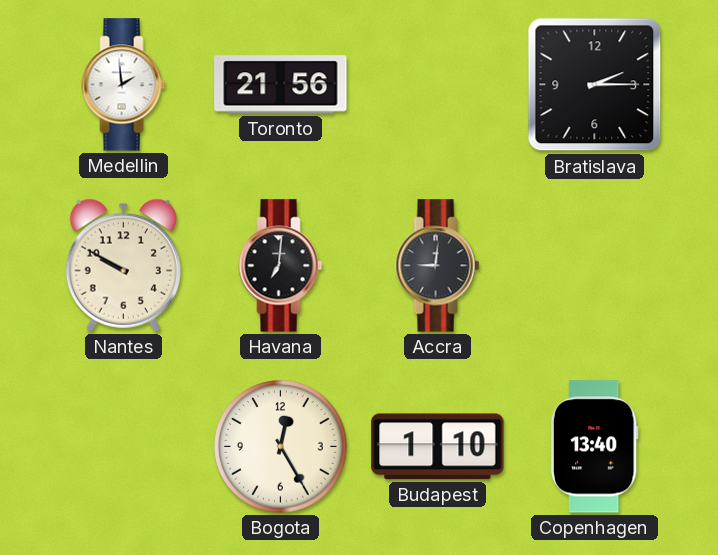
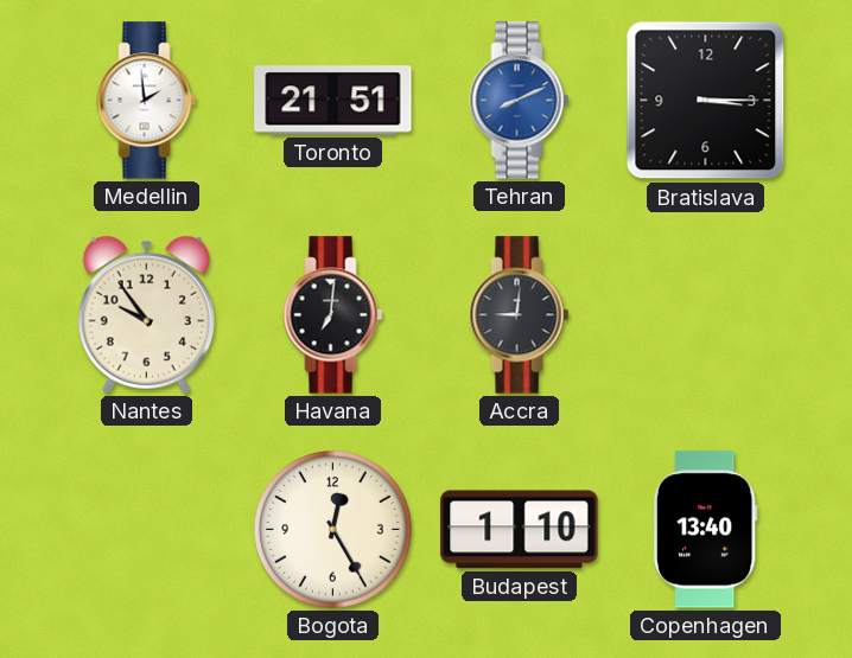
Toronto: 21:56 -> 21:51 (333, 101)
Tehran: none -> 8:11 (520, 101)
Bratislava: 2:15 -> 3:15 (706, 101)
Nantes: 9:50 -> 9:54 (146, 314)
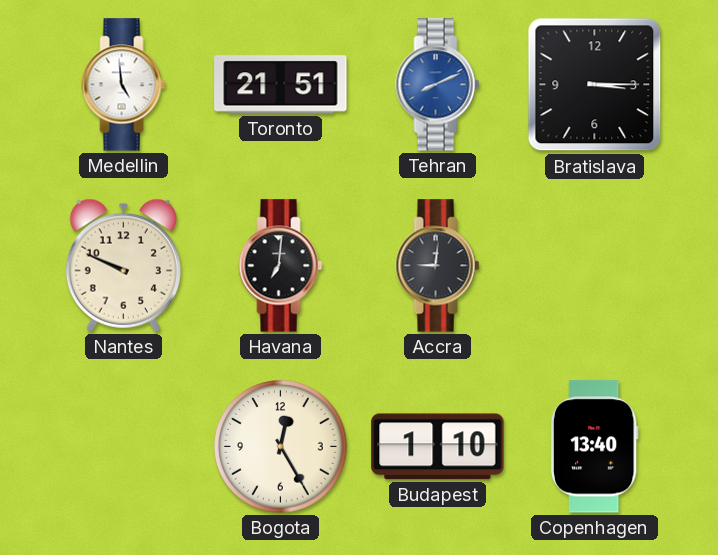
Medellin: 1:59 -> 4:59 (124, 85)
Nantes: 9:54 -> 9:49 (123, 265)
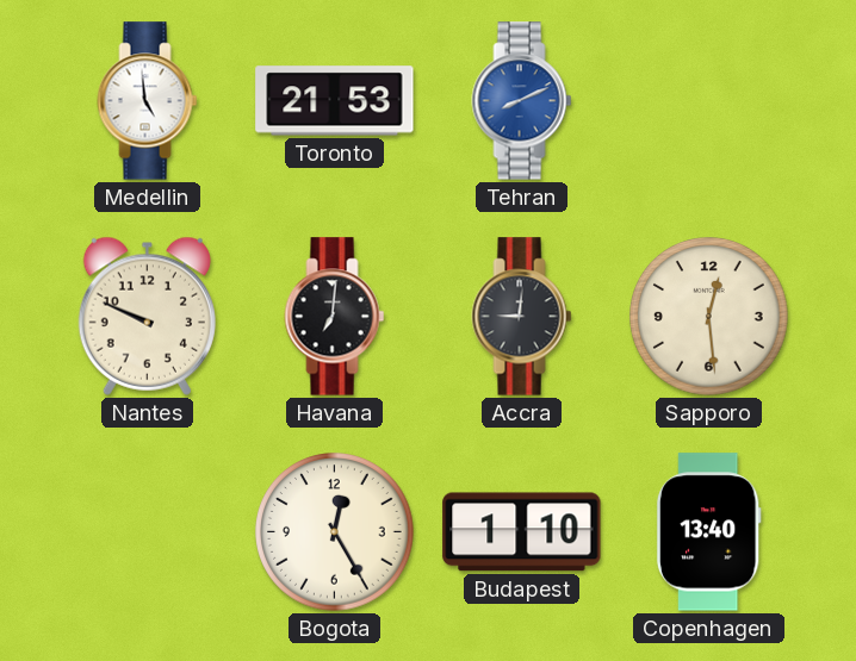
Toronto: 21:51 -> 21:53 (335, 101)
Bratislava: 3:15 -> none (595, 85)
Sapporo: none -> 12:29 (709, 317)
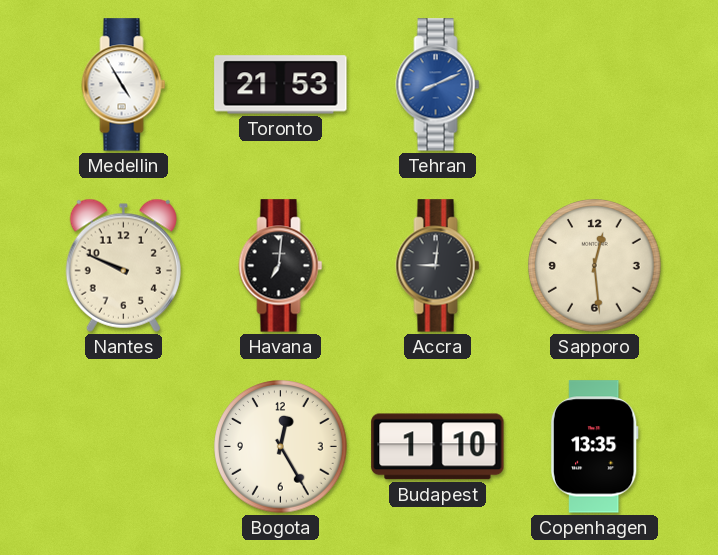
Medellin: 4:59 -> 4:55 (124, 85)
Copenhagen: 13:40 -> 13:35 (594, 447)
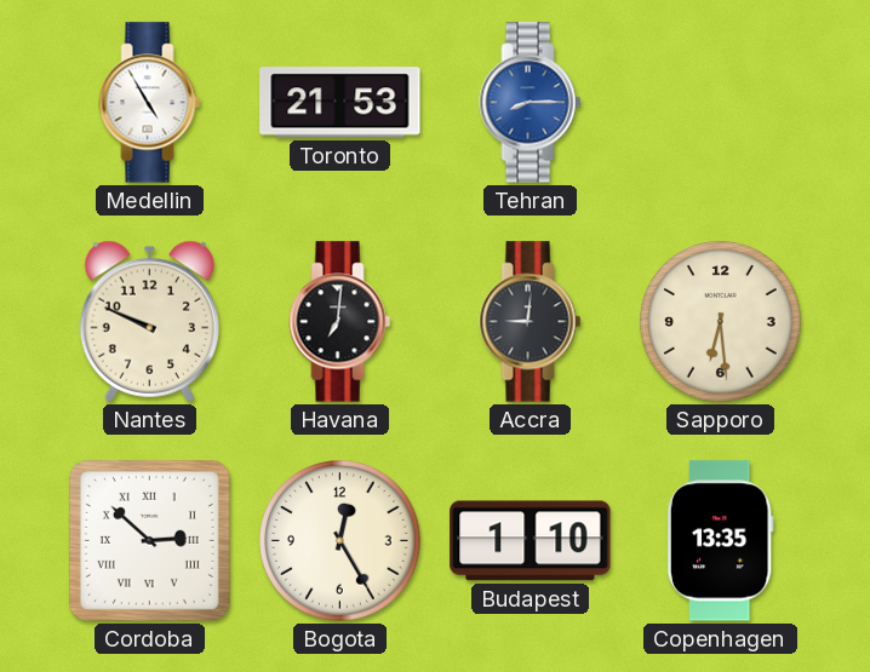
Tehran: 8:11 -> 8:15 (531, 103)
Sapporo: 12:29 -> 6:29 (721, 322)
Cordoba: none -> 2:52 (149, 540)
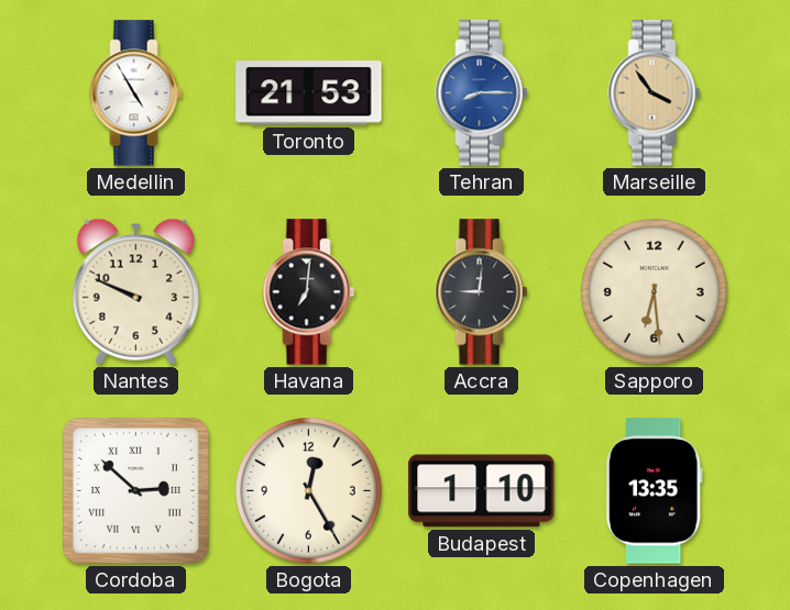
Marseille: none -> 3:54 (655, 93)
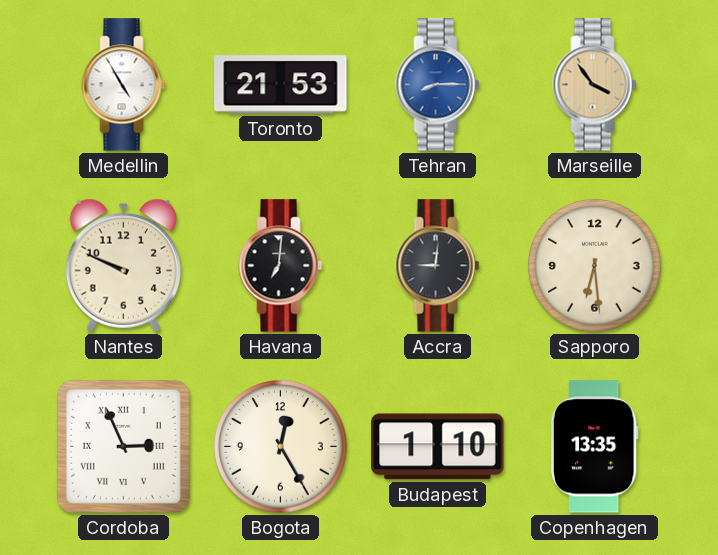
Cordoba: 2:52 -> 2:56 (123, 446)
